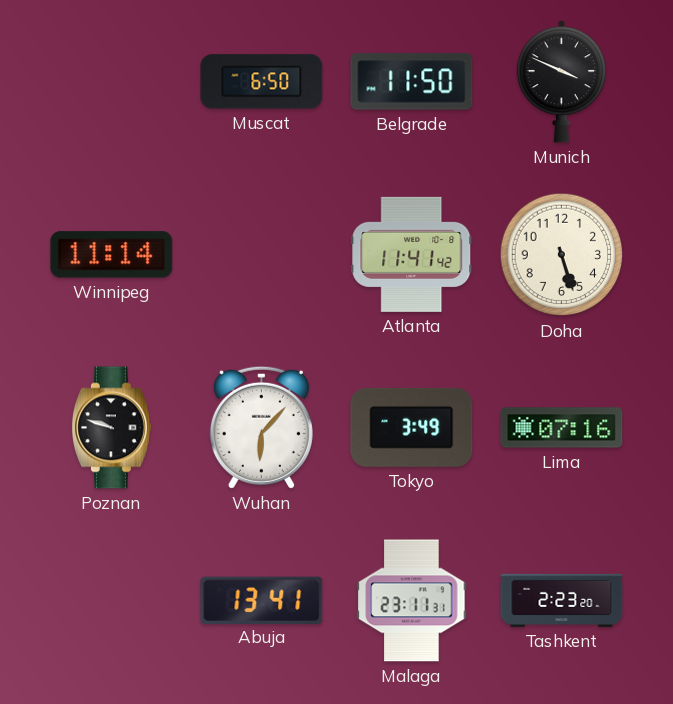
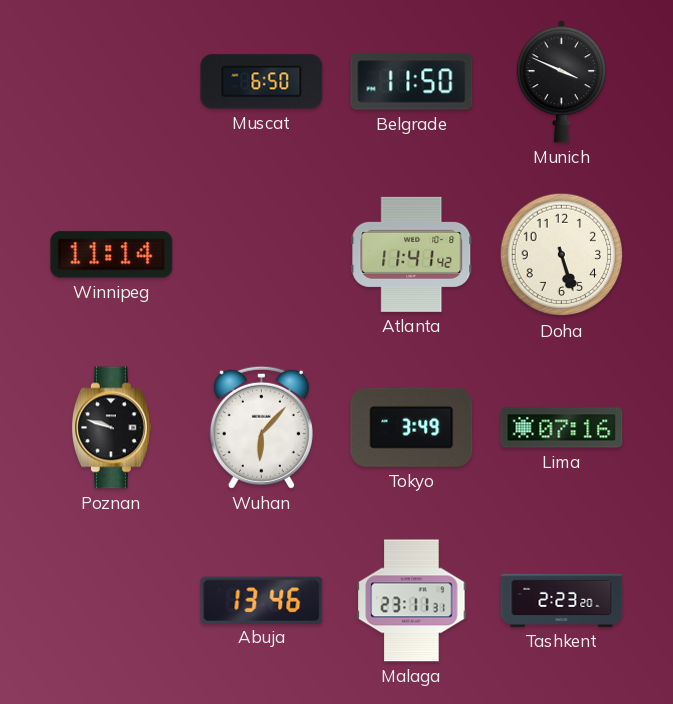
Abuja: 13:41 -> 13:46 (262, 600)
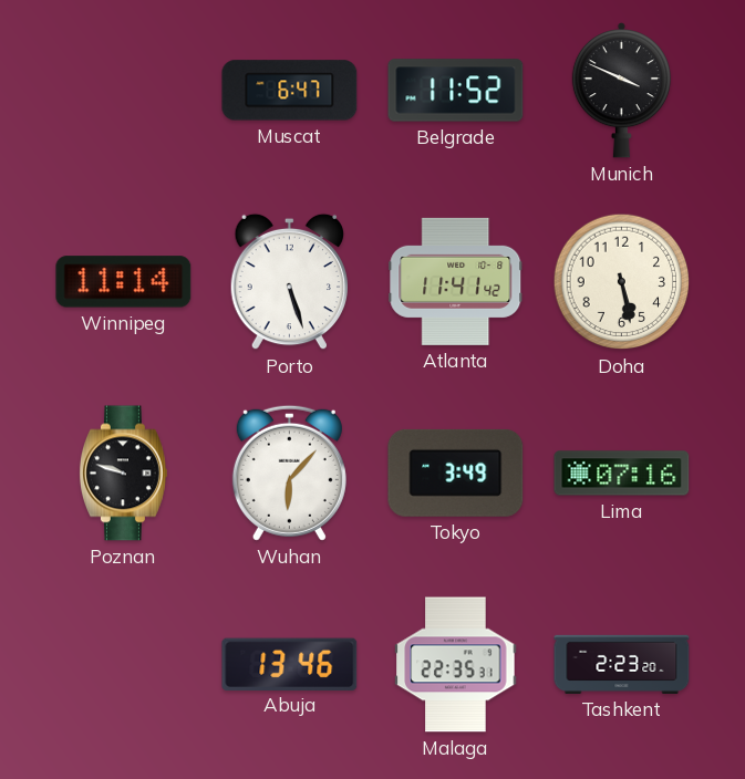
Muscat: 6:50 -> 6:47 (290, 91)
Belgrade: 11:50 -> 11:52 (456, 91)
Porto: none -> 5:27 (289, 282)
Doha: 5:27 -> 5:28 (622, 282)
Malaga: 23:11 -> 22:35 (456, 665)
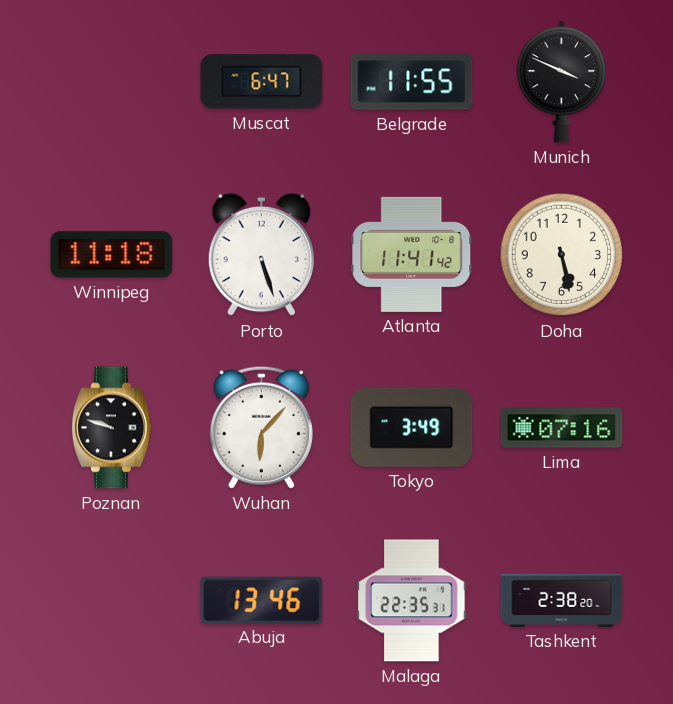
Belgrade: 11:52 -> 11:55 (412, 82)
Winnipeg: 11:14 -> 11:18 (112, 255)
Tashkent: 2:23 -> 2:38 (562, 600)
